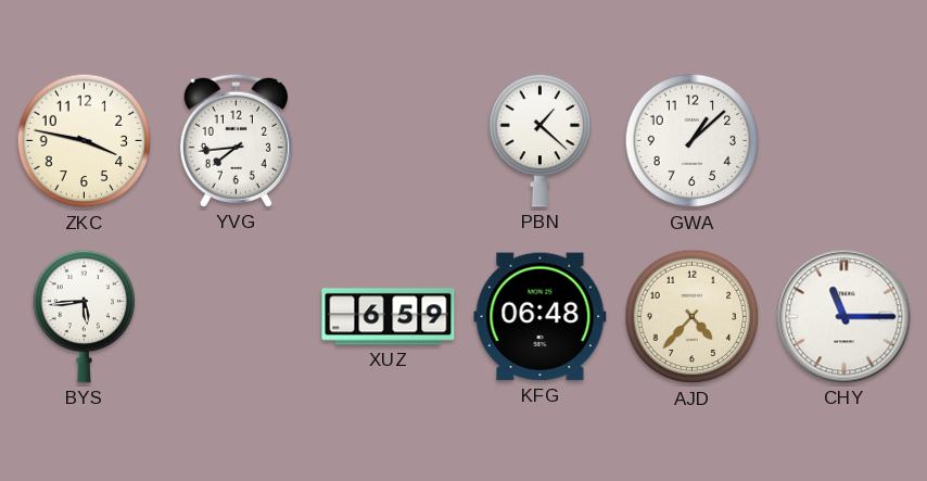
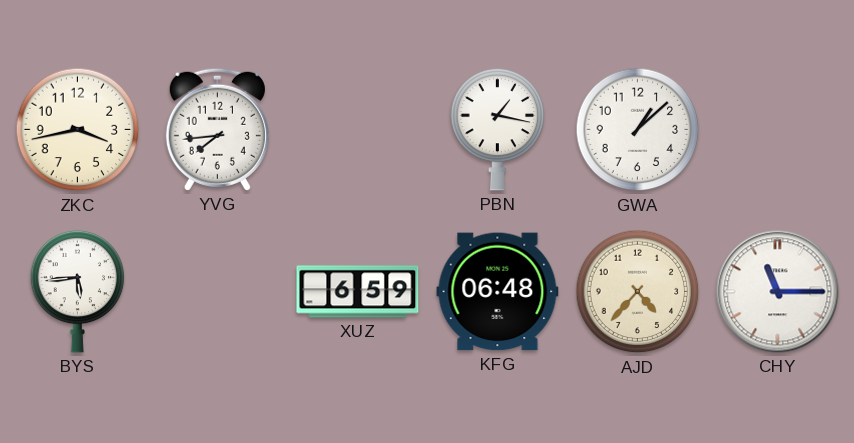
ZKC: 3:47 -> 3:43 (78, 130)
PBN: 1:22 -> 1:17 (498, 129)
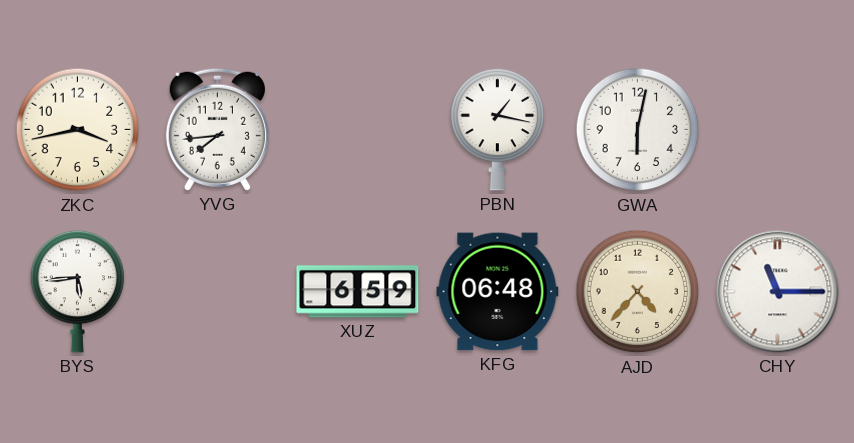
GWA: 1:08 -> 6:02 (638, 130)
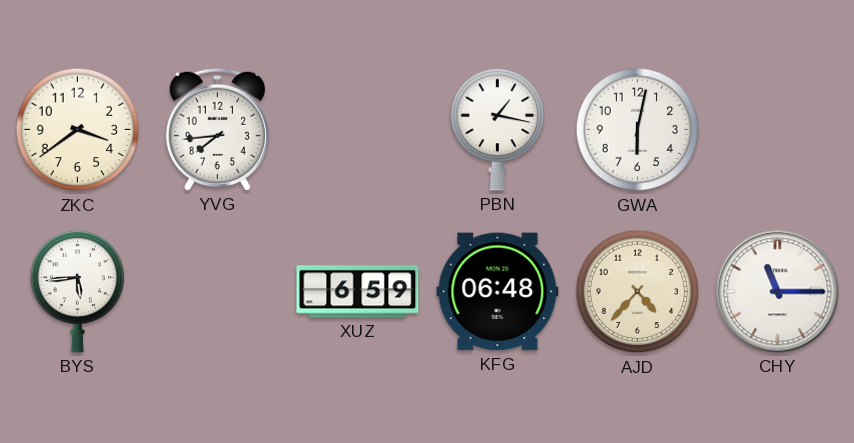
ZKC: 3:43 -> 3:39 (78, 130)
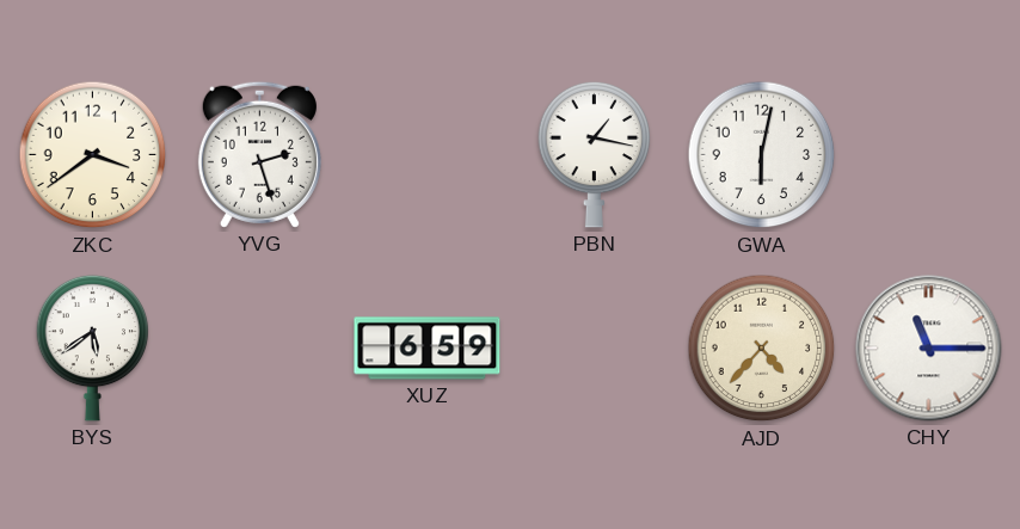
YVG: 7:44 -> 2:27 (259, 154)
BYS: 5:44 -> 5:39 (93, 347)
KFG: 06:48 -> none (498, 292)
